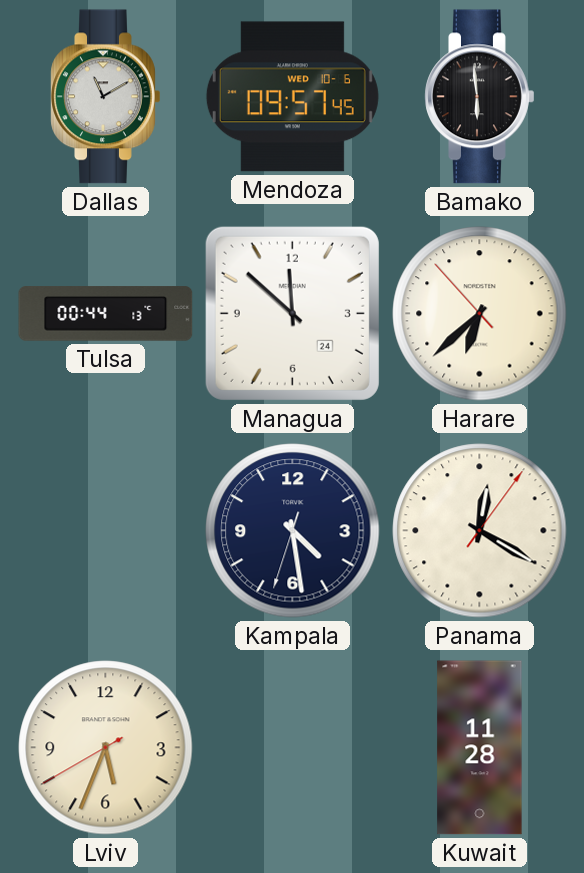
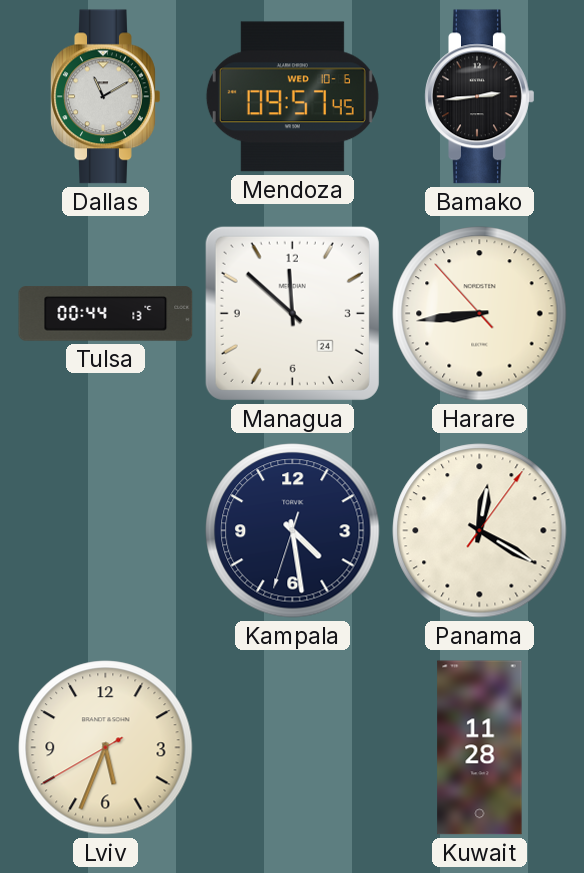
Bamako: 5:59 -> 2:44 (480, 97)
Harare: 6:37 -> 8:43 (480, 314)
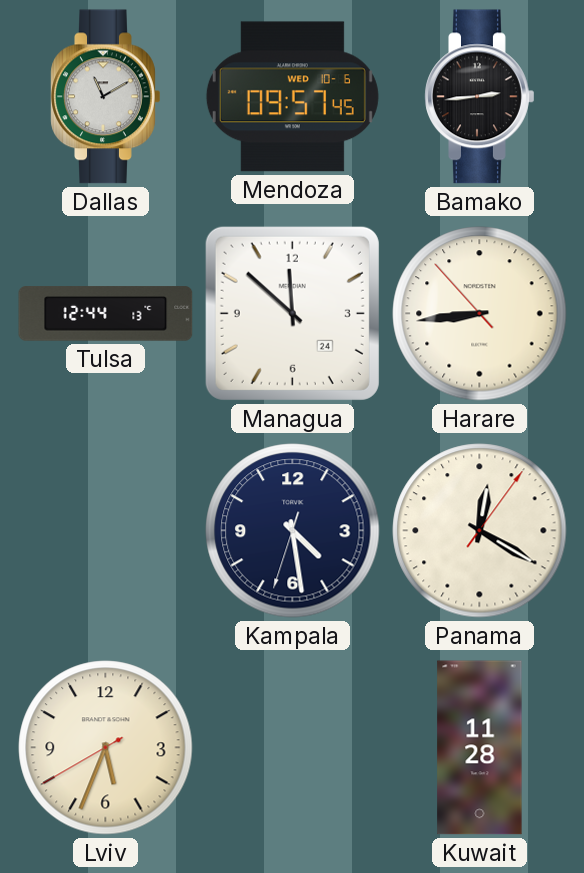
Tulsa: 00:44 -> 12:44 (106, 314)
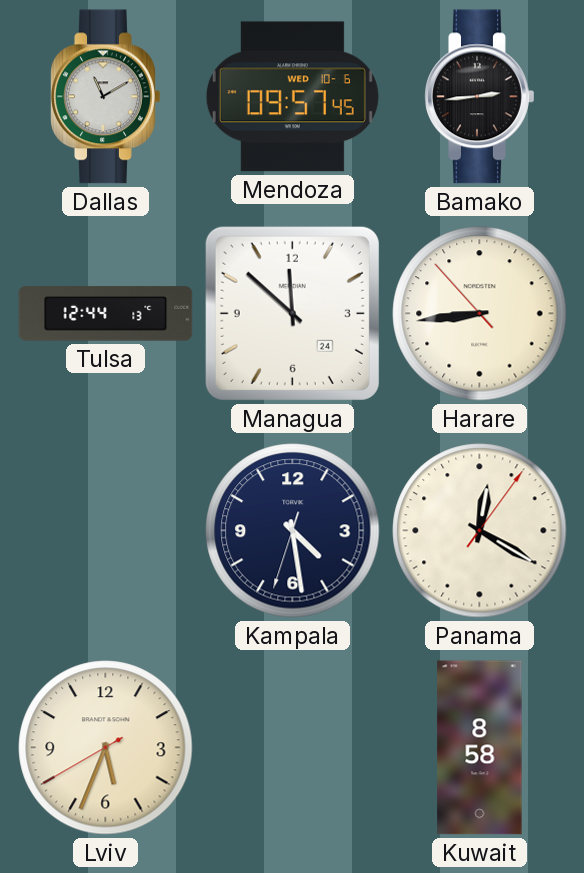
Kuwait: 11:28 -> 8:58 (480, 748)
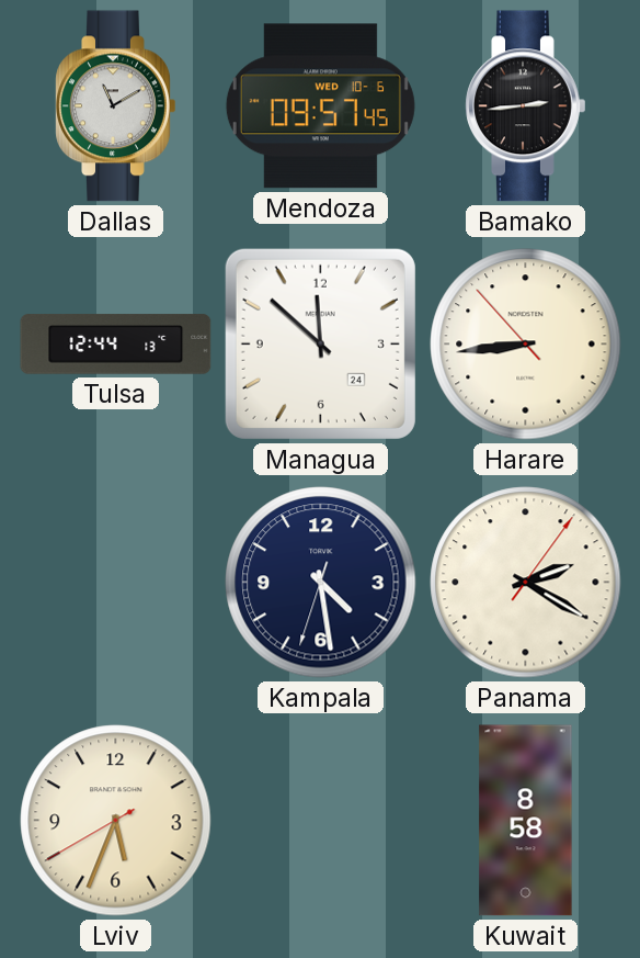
Panama: 12:20 -> 2:20 (526, 583)
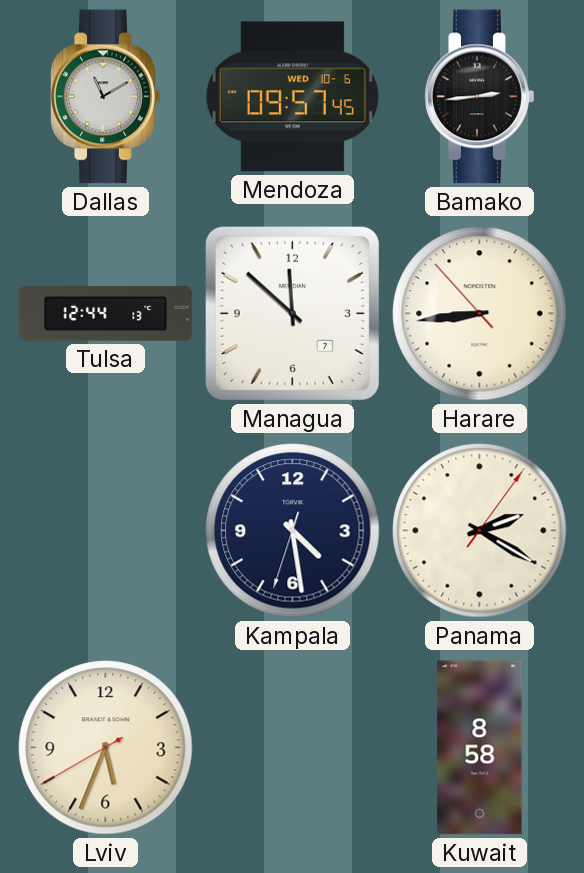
Managua date: 24 -> 7 (292, 313)
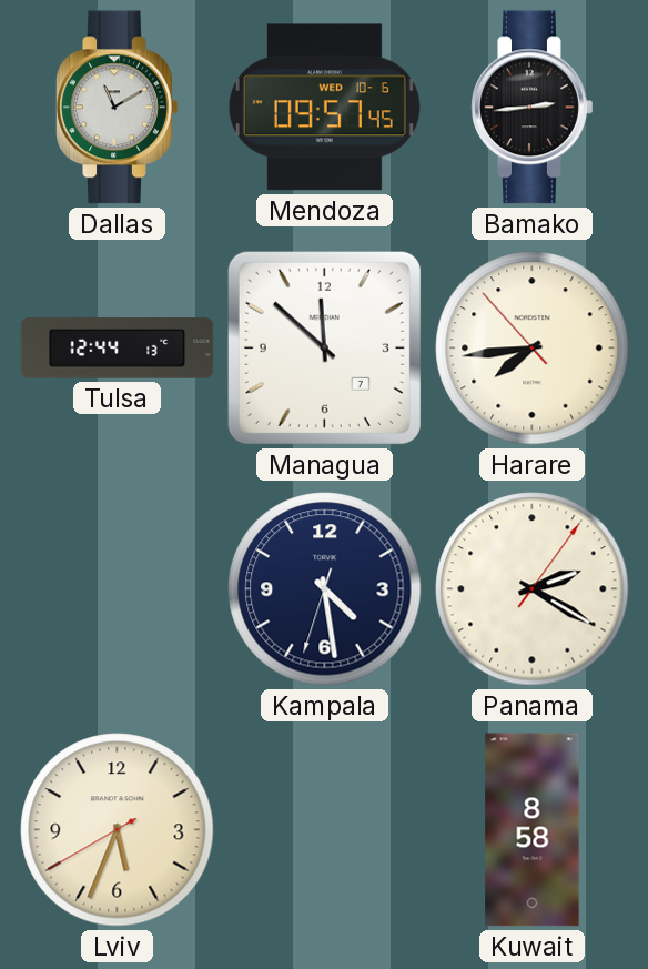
Harare: 8:43 -> 7:43 (533, 349)
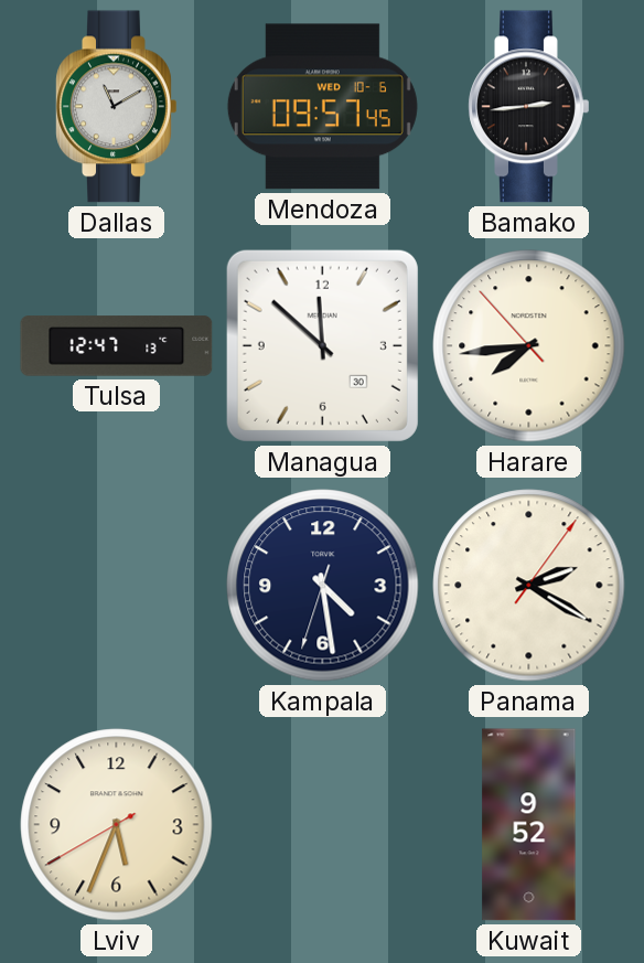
Tulsa: 12:44 -> 12:47 (117, 346)
Managua date: 7 -> 30 (322, 345)
Kuwait: 8:58 -> 9:52 (529, 825)
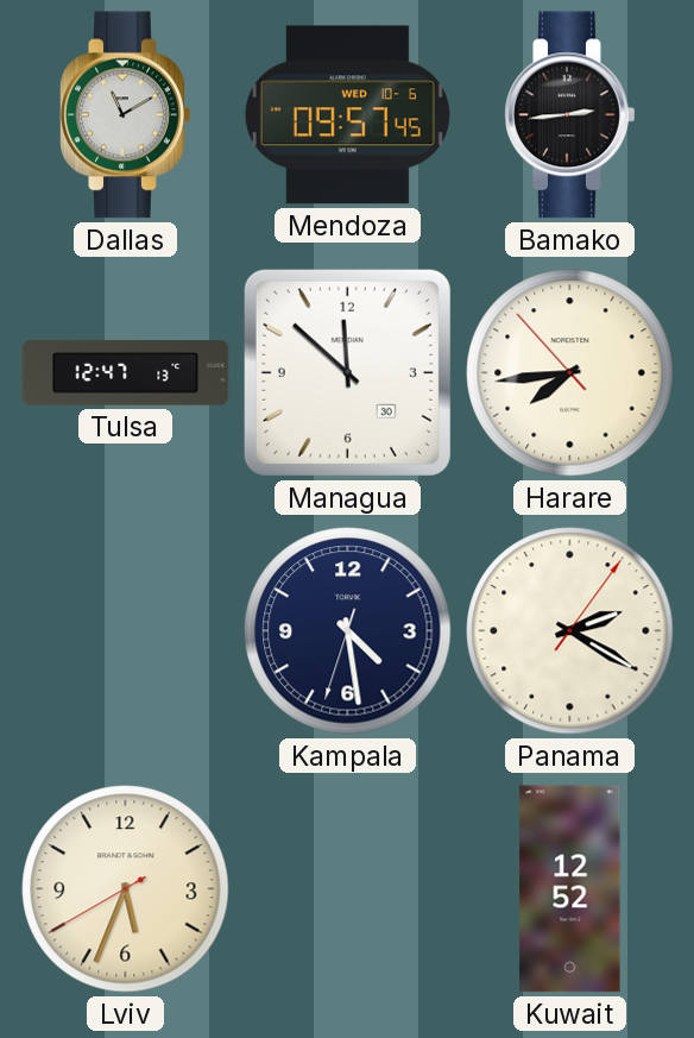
Kuwait: 9:52 -> 12:52 (570, 889)
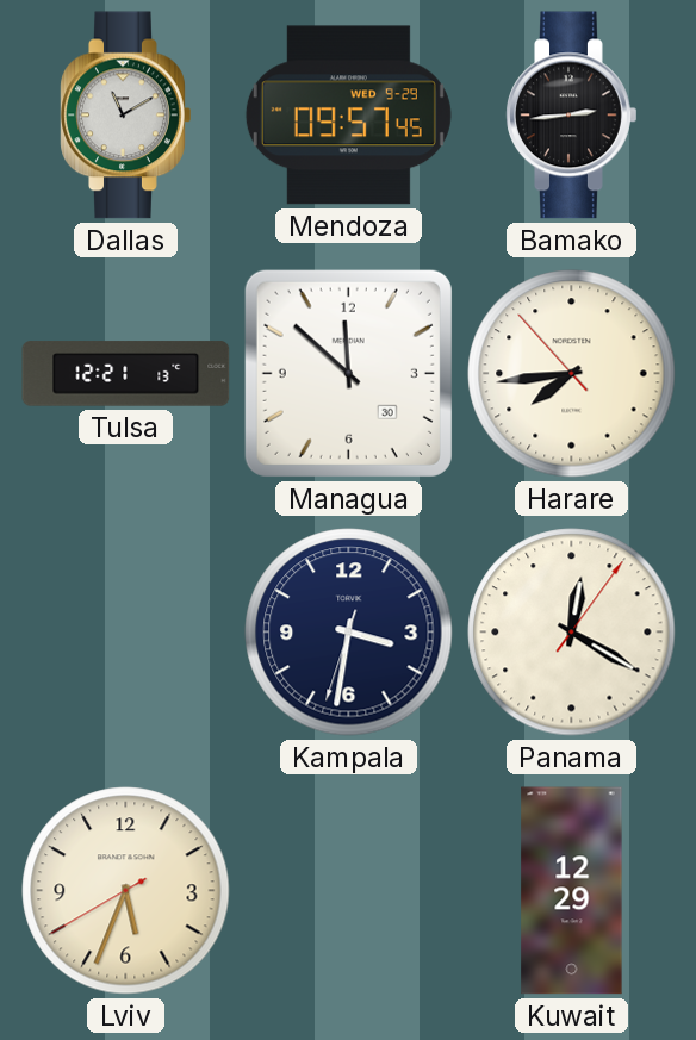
Mendoza date: WED 10-6 -> WED 9-29 (348, 116)
Tulsa: 12:47 -> 12:21 (126, 374)
Kampala: 4:28 -> 3:31 (349, 633)
Panama: 2:20 -> 12:20 (572, 633)
Kuwait: 12:52 -> 12:29 (572, 891)
